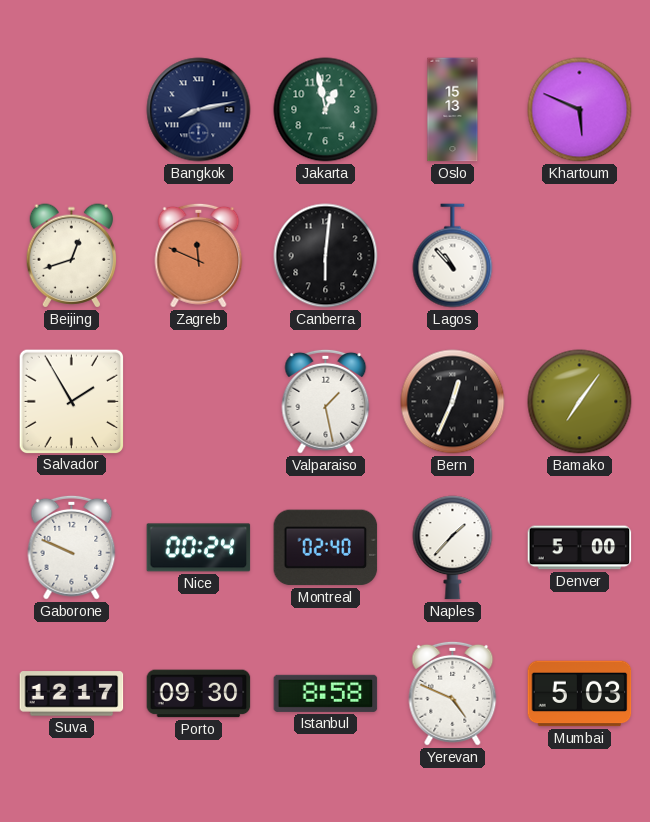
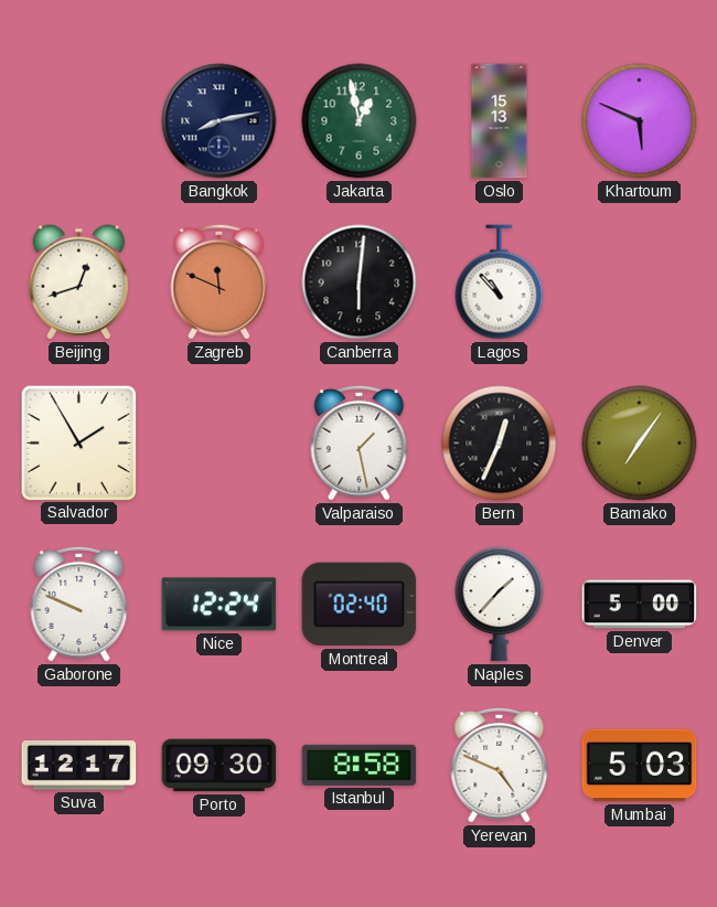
Nice: 00:24 -> 12:24 (220, 605)
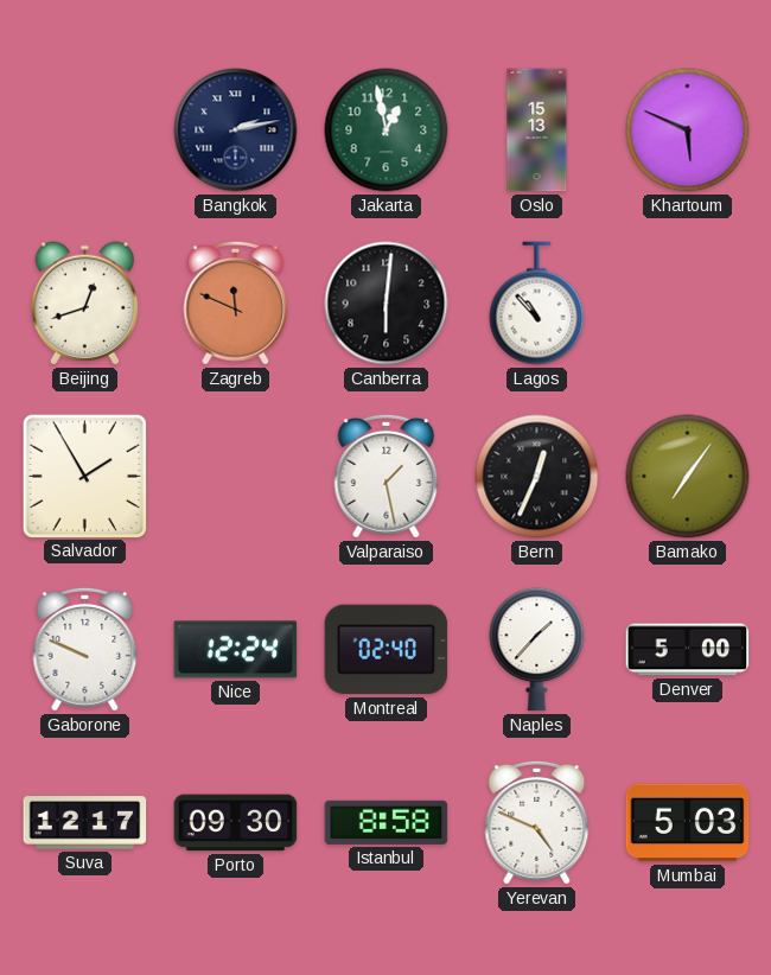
Bangkok: 8:13 -> 2:13 (236, 130)
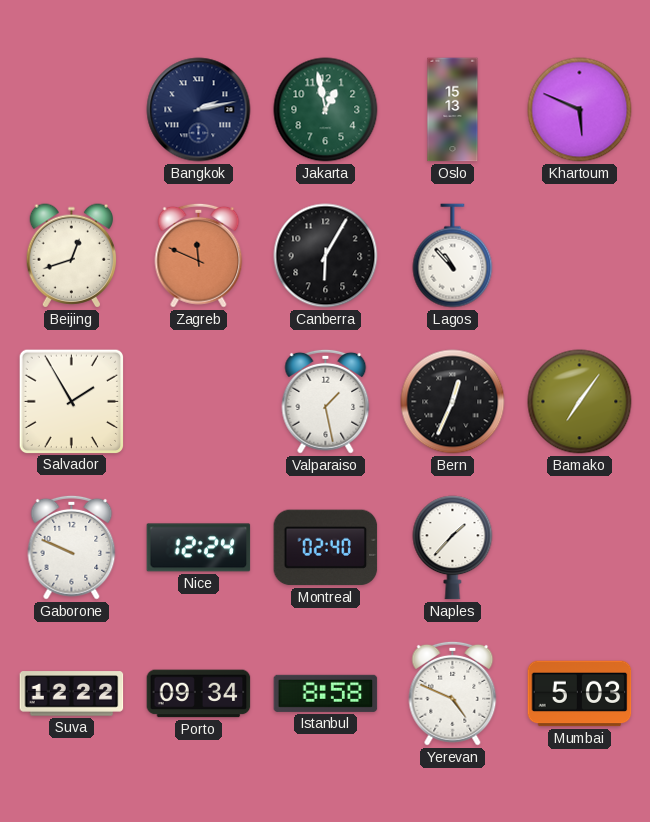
Canberra: 6:01 -> 6:05 (326, 256)
Denver: 5:00 -> none (688, 650)
Suva: 12:17 -> 12:22 (72, 694)
Porto: 09:30 -> 09:34 (199, 694)
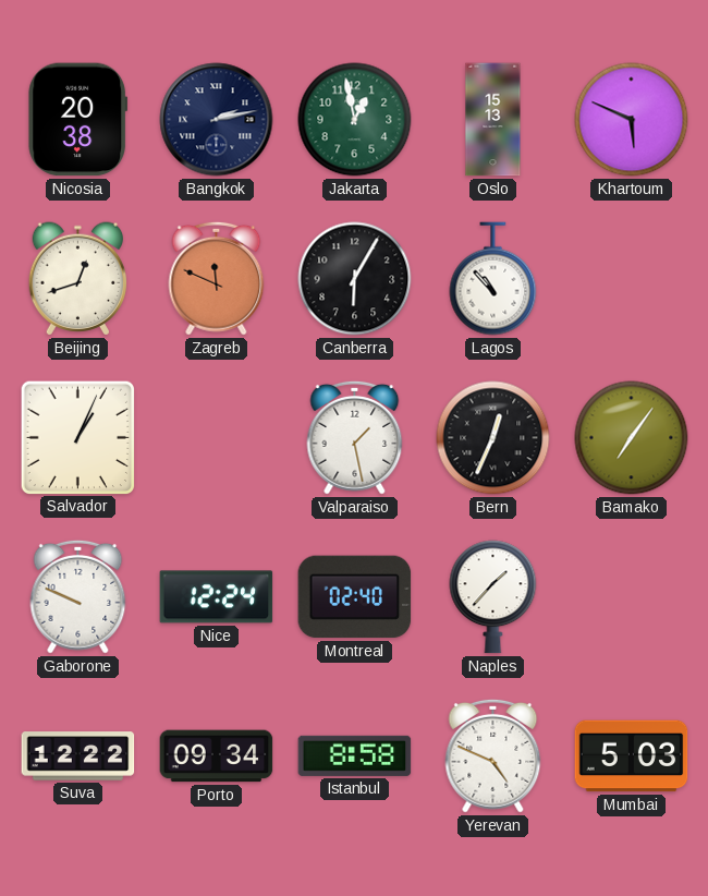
Nicosia: none -> 20:38 (78, 120)
Salvador: 1:55 -> 1:04 (77, 437)
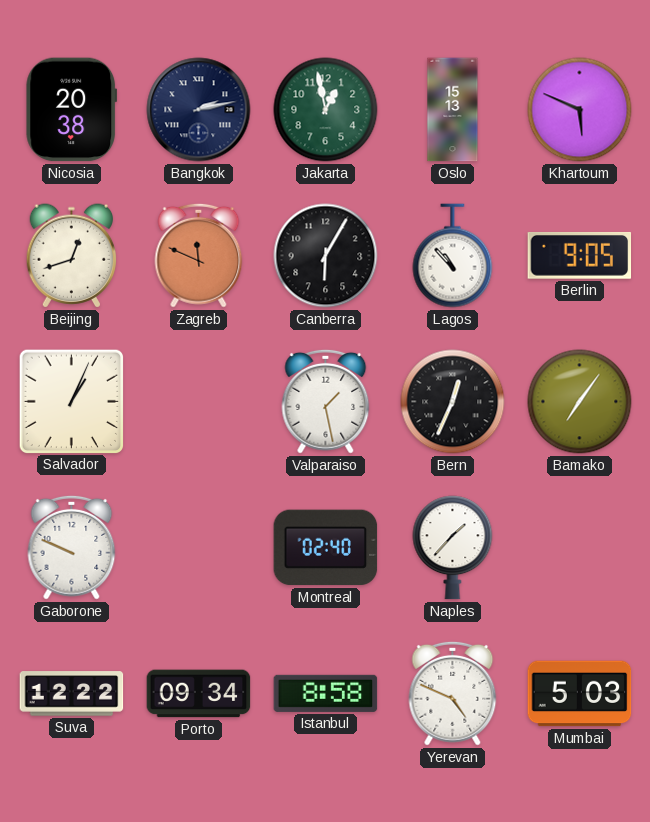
Berlin: none -> 9:05 (580, 256)
Nice: 12:24 -> none (217, 597)
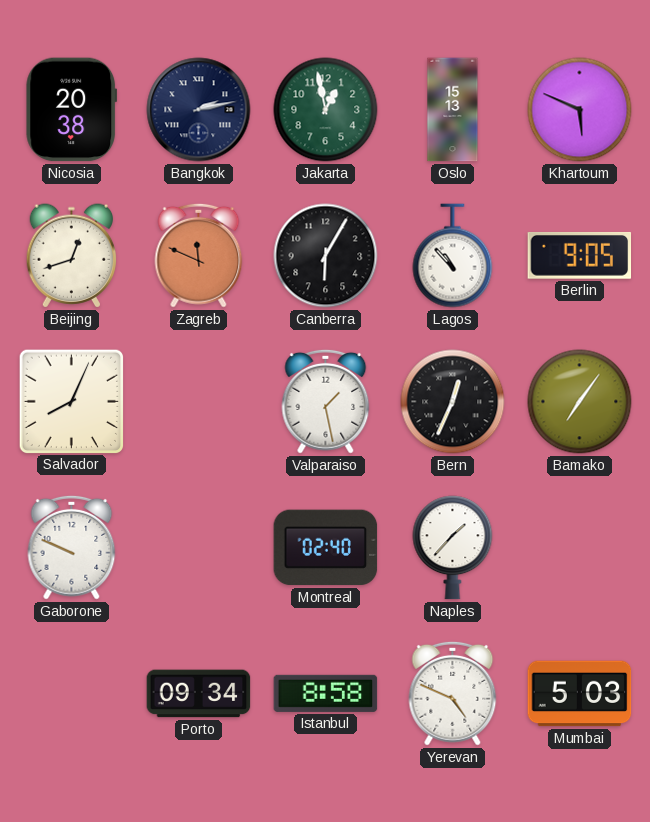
Salvador: 1:04 -> 8:04 (71, 401)
Suva: 12:22 -> none (72, 694)
